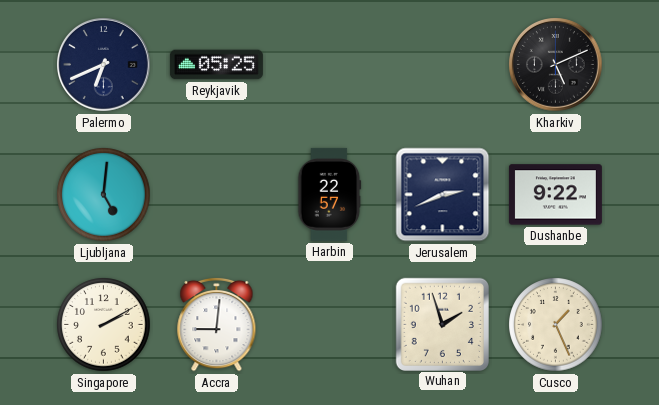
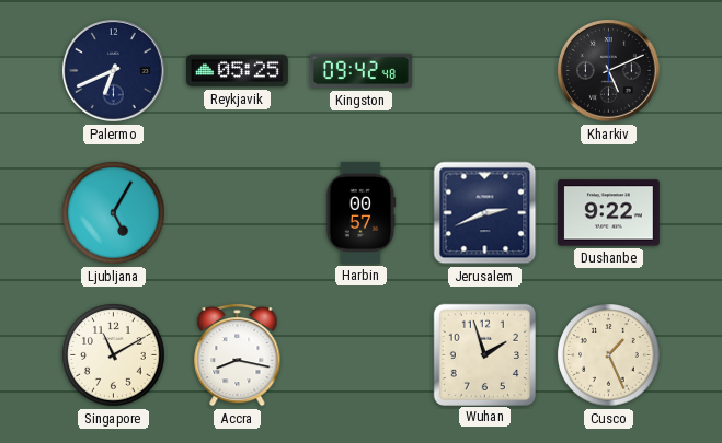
Kingston: none -> 09:42 (360, 71)
Ljubljana: 5:01 -> 5:05 (114, 213)
Harbin: 22:57 -> 00:57 (362, 212)
Singapore: 2:10 -> 11:10 (114, 355)
Accra: 9:01 -> 8:17 (238, 354)
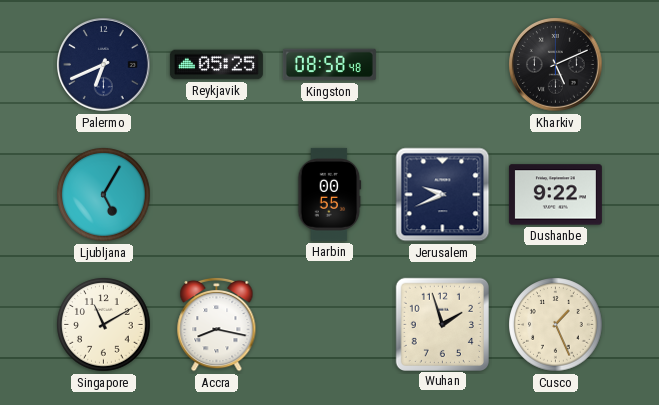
Kingston: 09:42 -> 08:58 (329, 65)
Harbin: 00:57 -> 00:55 (330, 194)
Jerusalem: 2:41 -> 9:41 (443, 195)
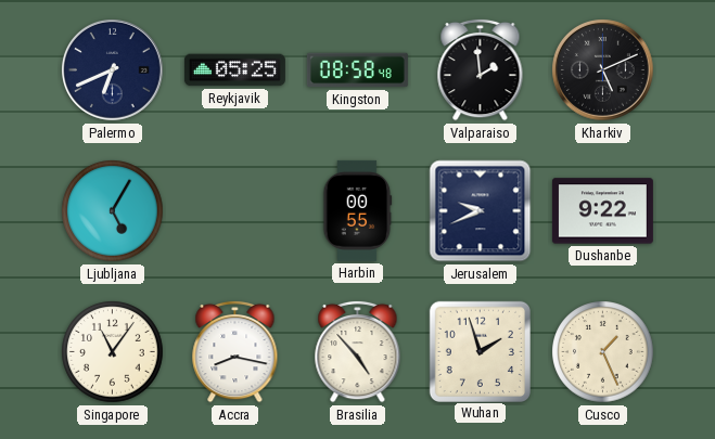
Valparaiso: none -> 1:59 (481, 69)
Singapore: 11:10 -> 11:06 (113, 352)
Brasilia: none -> 4:53 (358, 351)
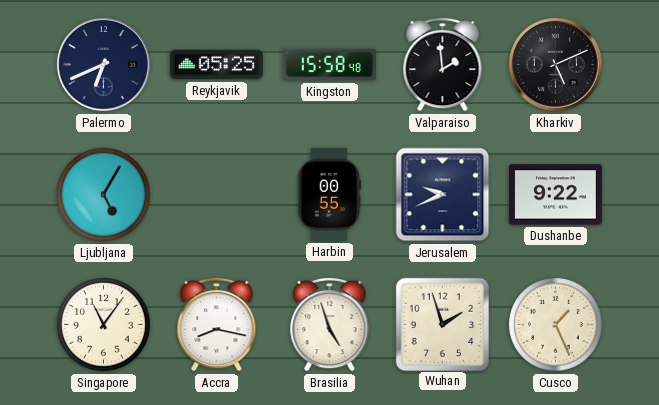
Kingston: 08:58 -> 15:58 (329, 65)
Brasilia: 4:53 -> 4:57 (330, 324)
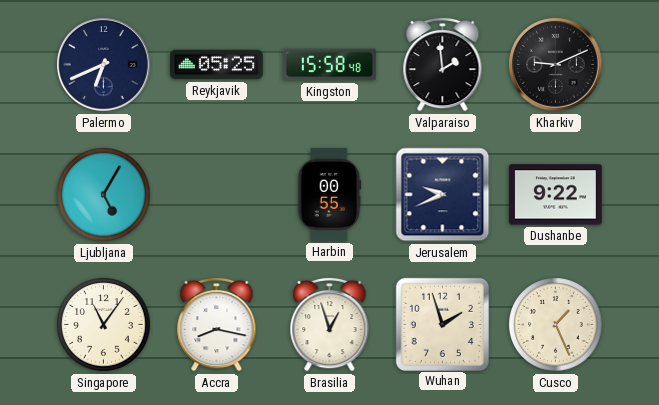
Kharkiv: 5:11 -> 9:11 (556, 65)
Brasilia: 4:57 -> 12:57 (330, 324)
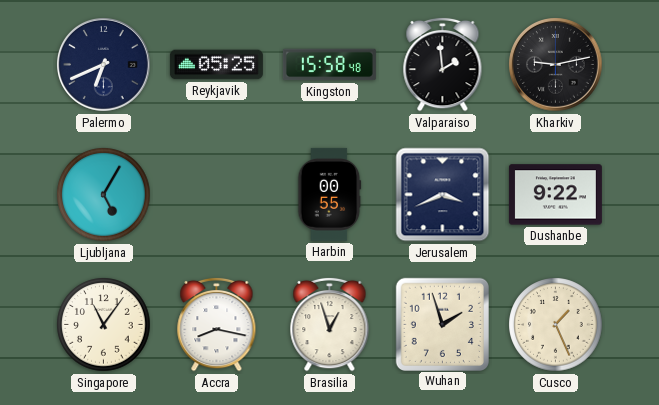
Kharkiv: 9:11 -> 9:13 (556, 65)
Jerusalem: 9:41 -> 3:41 (443, 195)
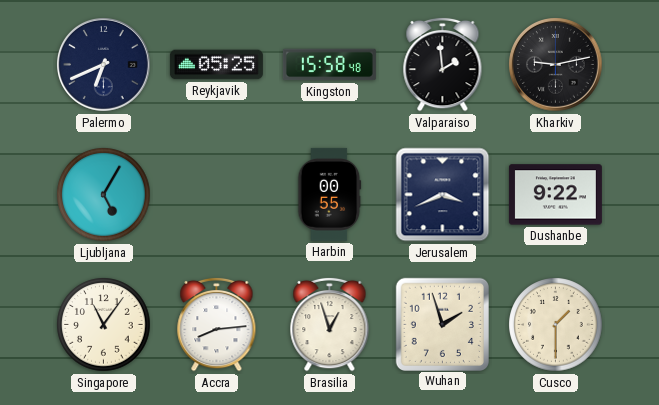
Accra: 8:17 -> 8:14 (217, 324)
Cusco: 1:26 -> 1:30 (556, 325)
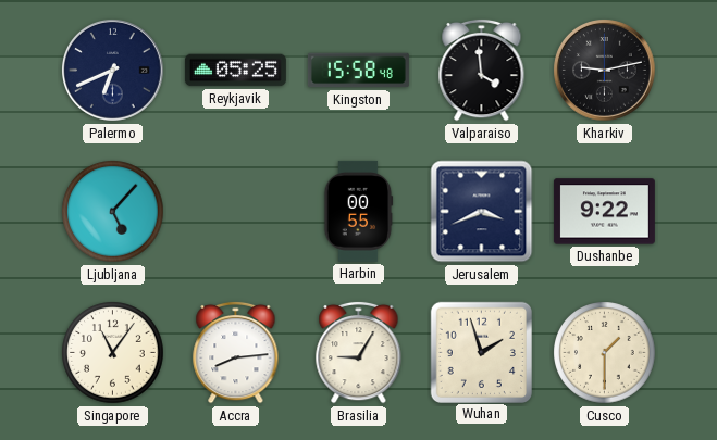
Valparaiso: 1:59 -> 3:59 (482, 70)
Ljubljana: 5:05 -> 5:07 (113, 212)
Brasilia: 12:57 -> 9:05 (359, 352)
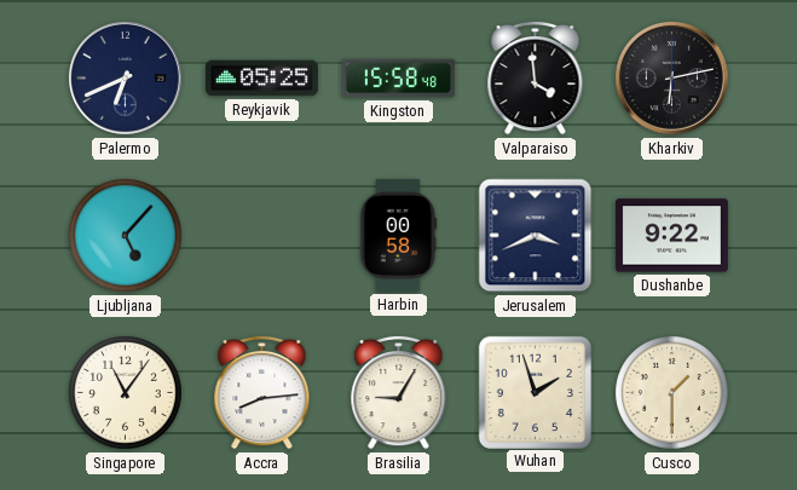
Kharkiv: 9:13 -> 6:13 (672, 79)
Harbin: 00:55 -> 00:58 (399, 235)
